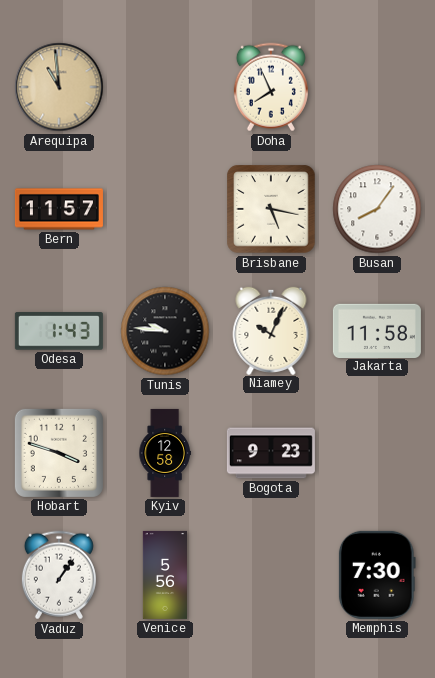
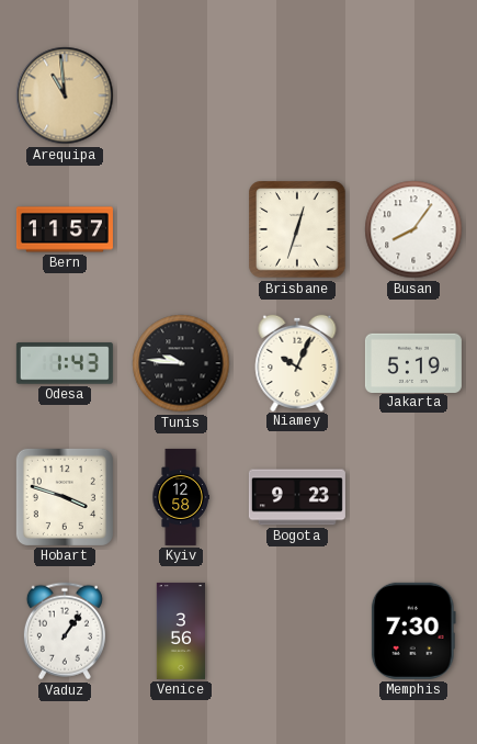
Doha: 7:56 -> none (271, 87)
Brisbane: 5:17 -> 12:33 (297, 229)
Jakarta: 11:58 -> 5:19 (413, 362)
Venice: 5:56 -> 3:56 (180, 631)
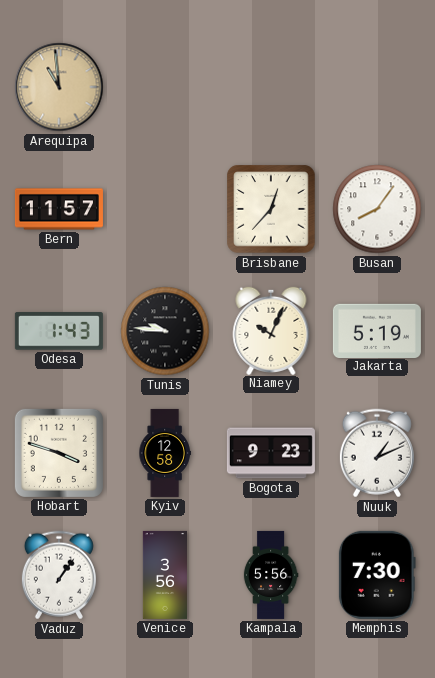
Brisbane: 12:33 -> 12:37 (271, 209)
Nuuk: none -> 1:11 (377, 453)
Kampala: none -> 5:56 (271, 575)
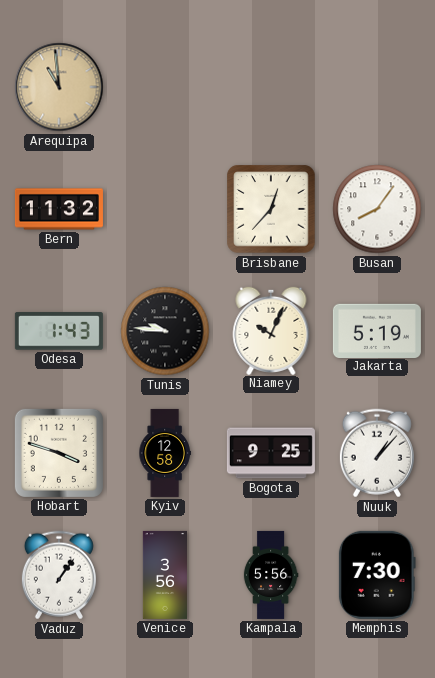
Bern: 11:57 -> 11:32 (59, 209)
Bogota: 9:23 -> 9:25 (271, 453)
Nuuk: 1:11 -> 1:07 (377, 453)
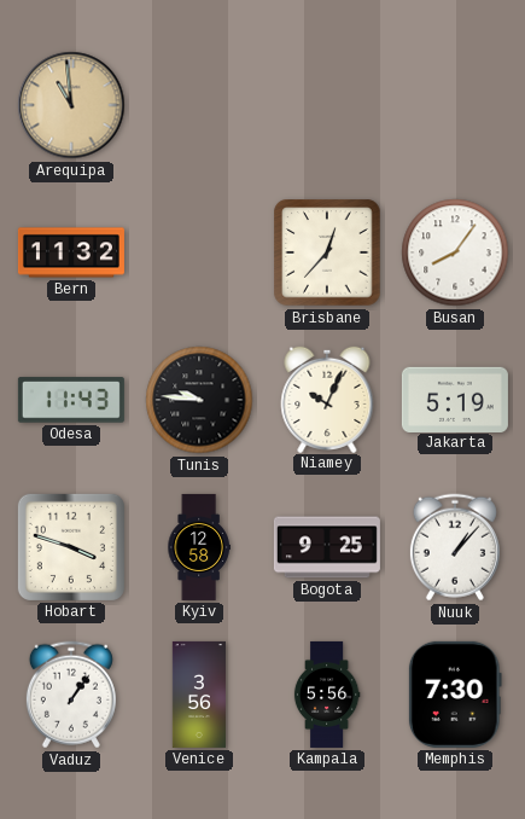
Odesa: 1:43 -> 11:43 (71, 400)
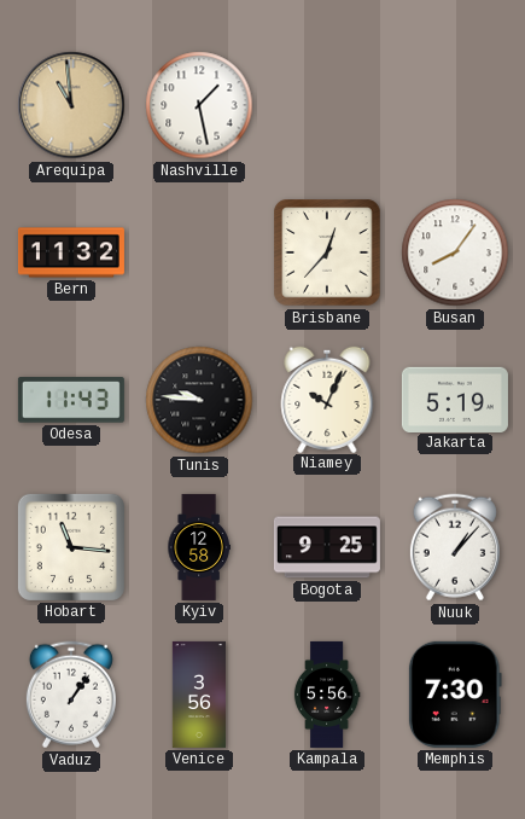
Nashville: none -> 1:28 (199, 105)
Hobart: 3:48 -> 11:16 (71, 547)
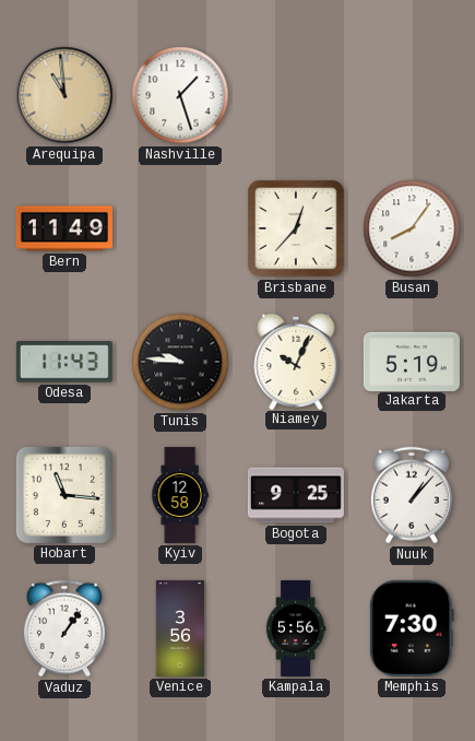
Nashville: 1:28 -> 1:27 (180, 95)
Bern: 11:32 -> 11:49 (64, 228)
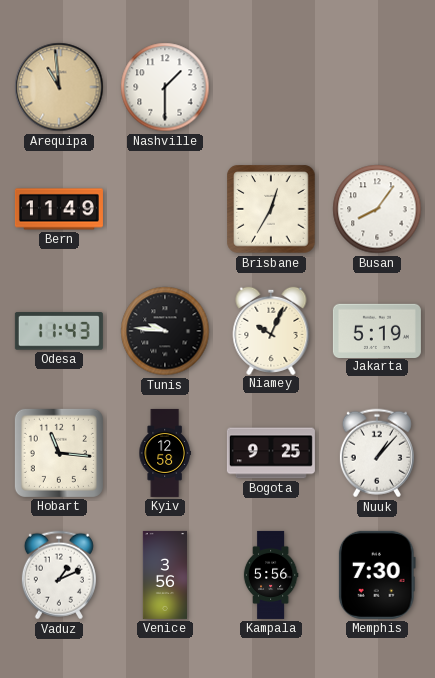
Nashville: 1:27 -> 1:30 (165, 87)
Brisbane: 12:37 -> 12:35 (271, 209)
Vaduz: 1:06 -> 1:11 (59, 575)
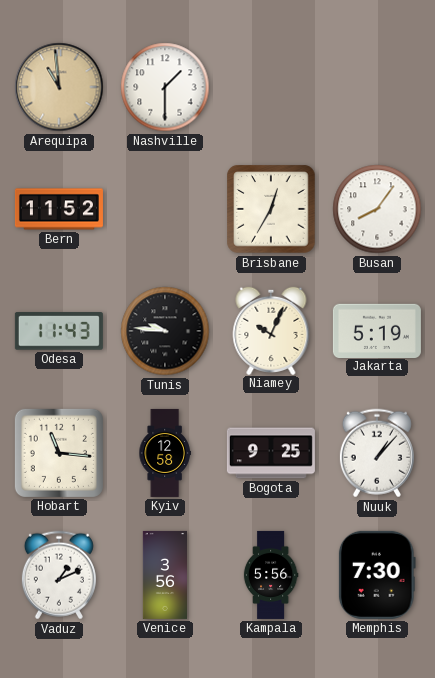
Bern: 11:49 -> 11:52 (59, 209)
